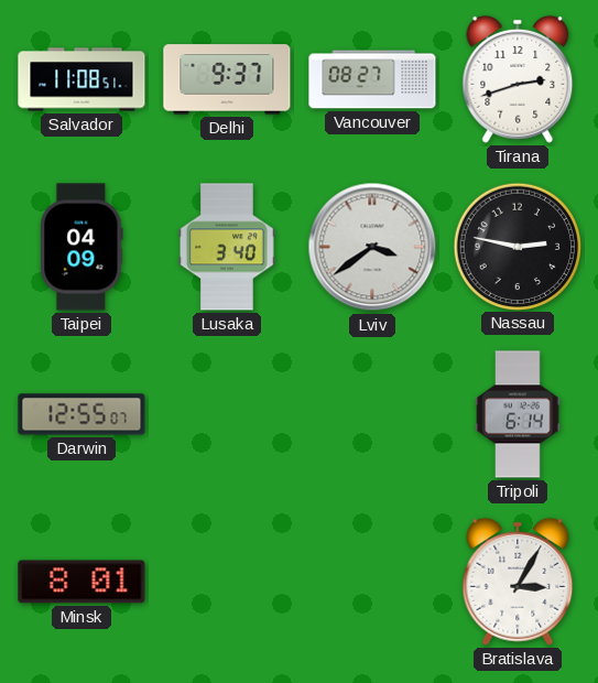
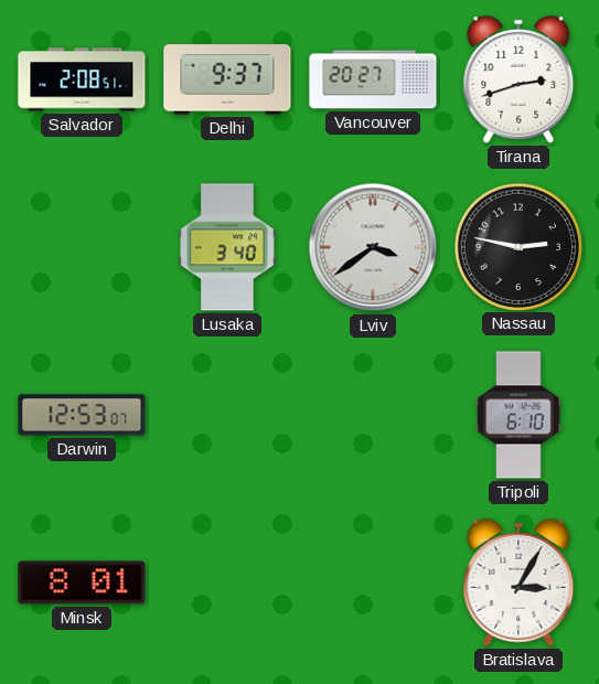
Salvador: 11:08 -> 2:08 (82, 79)
Vancouver: 08:27 -> 20:27 (373, 79)
Taipei: 04:09 -> none (81, 247)
Darwin: 12:55 -> 12:53 (82, 415)
Tripoli: 6:14 -> 6:10 (518, 415)
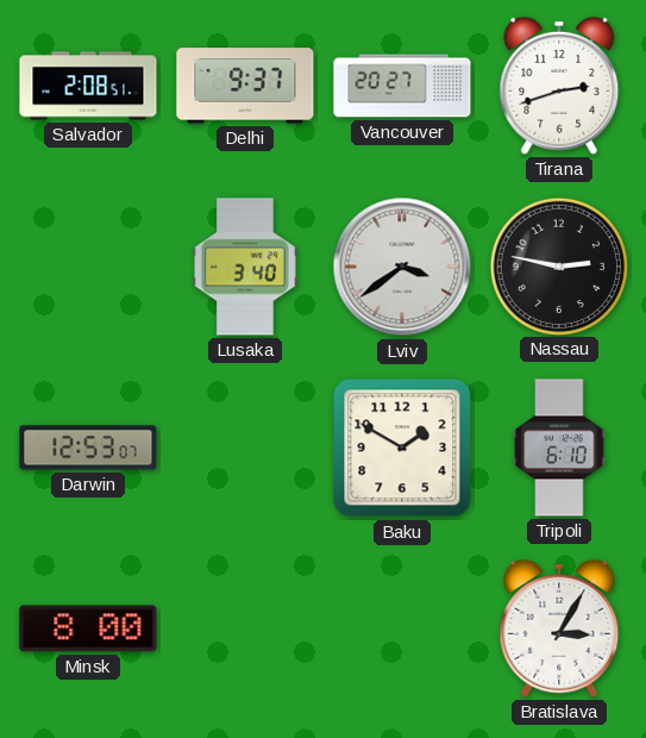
Baku: none -> 1:50 (402, 448)
Minsk: 8:01 -> 8:00 (88, 628)
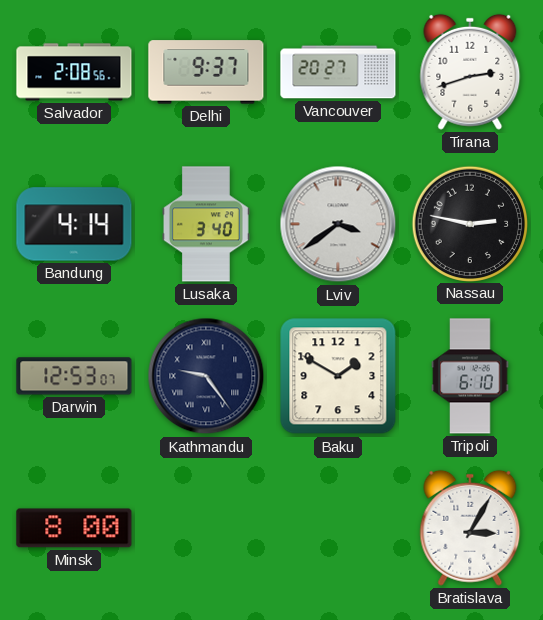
Salvador: 2:08:51 -> 2:08:56 (74, 72)
Bandung: none -> 4:14 (74, 224)
Kathmandu: none -> 9:24 (206, 376)
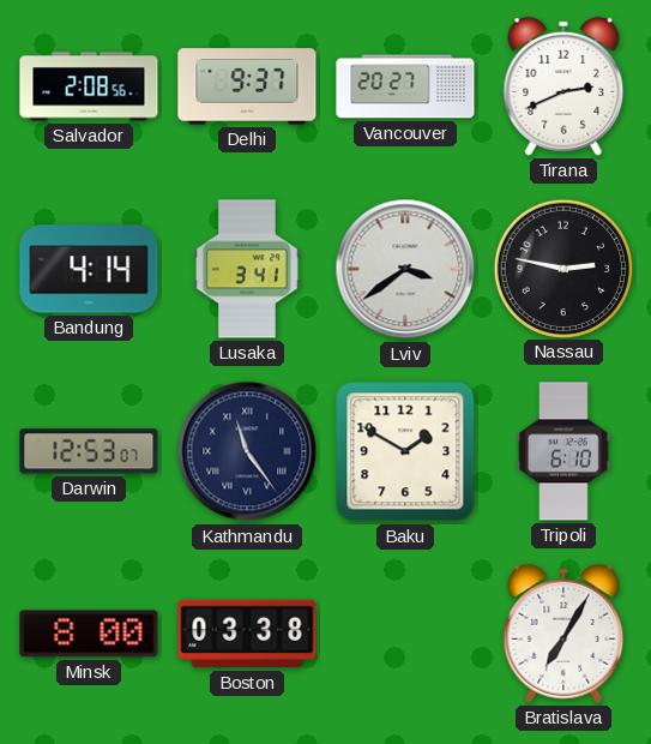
Tirana: 2:42 -> 2:41 (563, 86)
Lusaka: 3:40 -> 3:41 (247, 269)
Kathmandu: 9:24 -> 11:24 (247, 451)
Boston: none -> 03:38 (247, 634)
Bratislava: 3:05 -> 7:05 (563, 634)
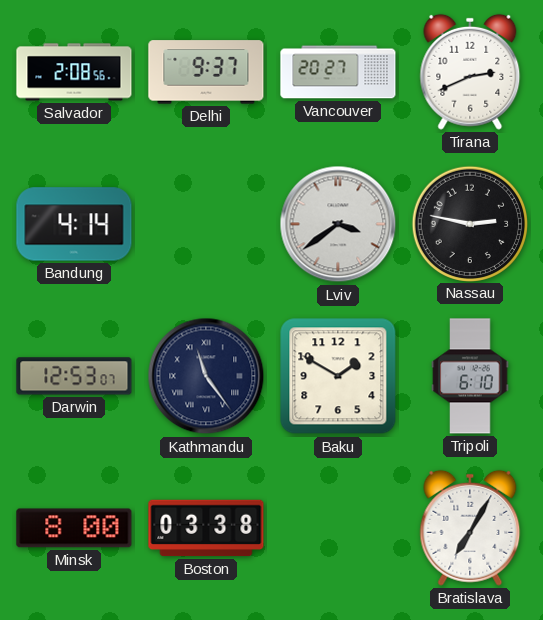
Lusaka: 3:41 -> none (247, 269)
